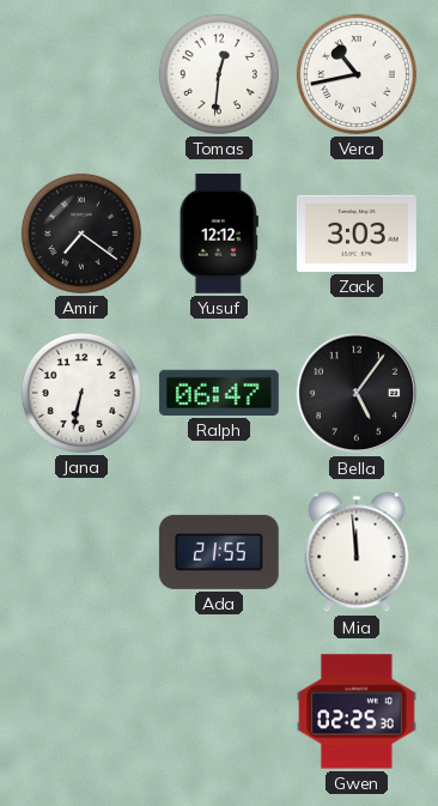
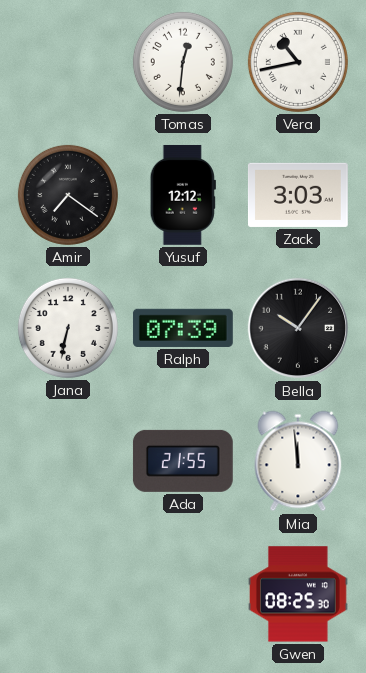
Ralph: 06:47 -> 07:39 (183, 328)
Bella: 5:06 -> 10:06 (298, 328)
Gwen: 02:25 -> 08:25 (299, 594)
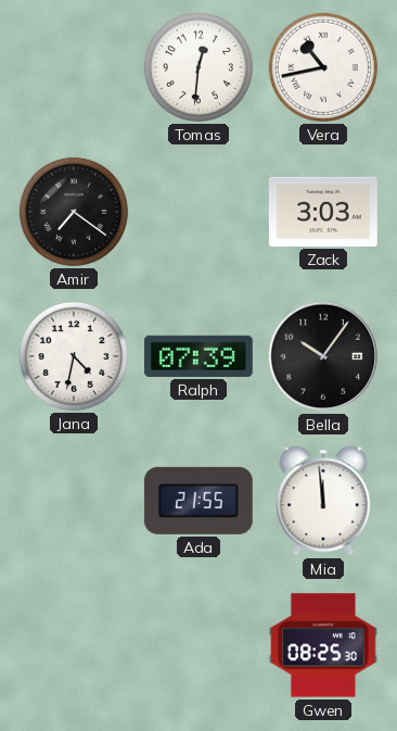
Yusuf: 12:12 -> none (183, 195)
Jana: 6:32 -> 4:32 (74, 356)
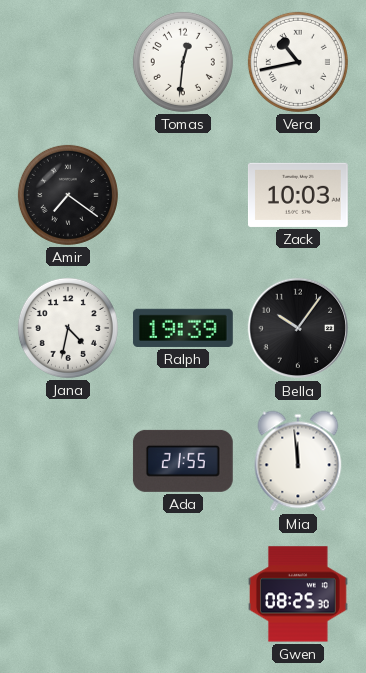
Zack: 3:03 -> 10:03 (298, 195)
Ralph: 07:39 -> 19:39 (183, 328)
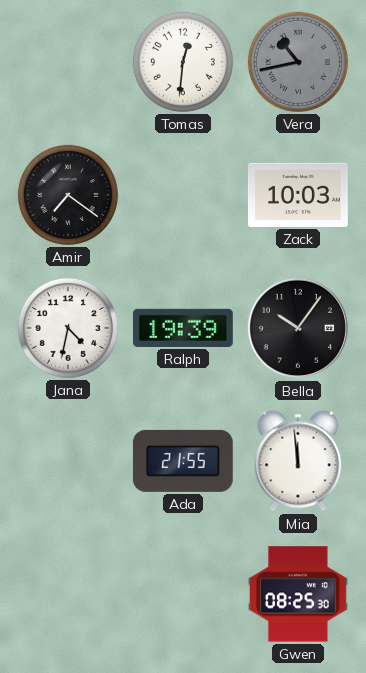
Vera dial: white -> grey (298, 62)
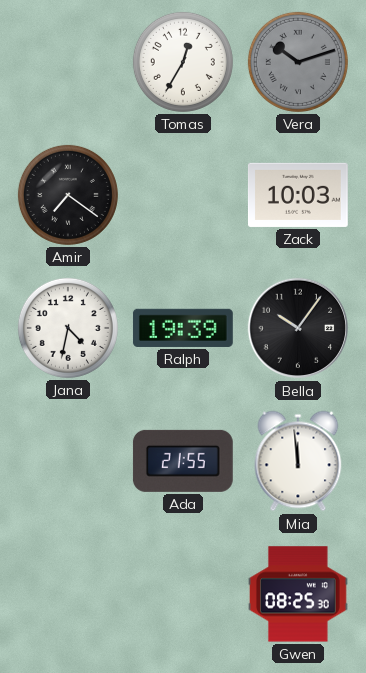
Tomas: 12:31 -> 12:35 (183, 62)
Vera: 10:43 -> 10:12 (298, 62)
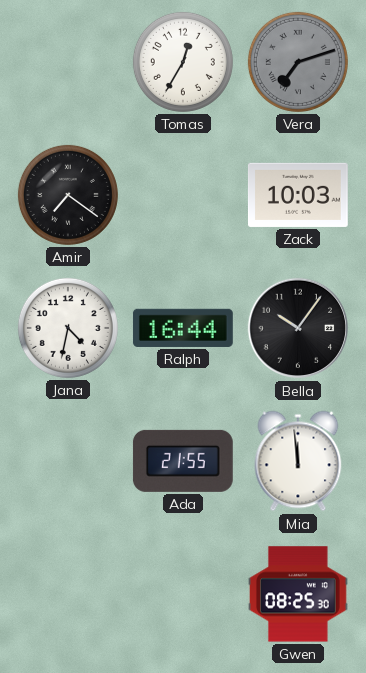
Vera: 10:12 -> 7:12 (298, 62)
Ralph: 19:39 -> 16:44 (183, 328)
